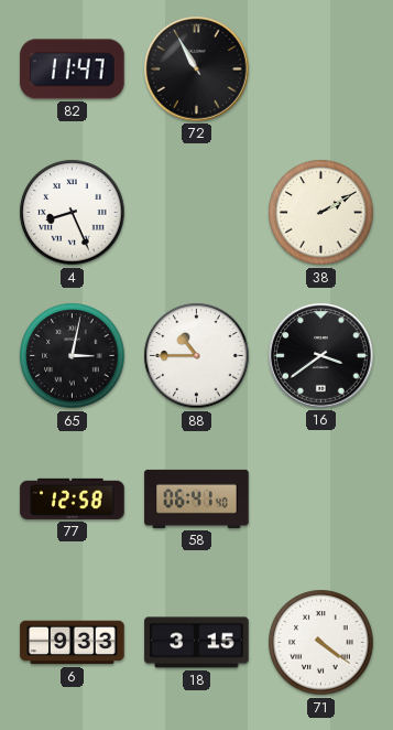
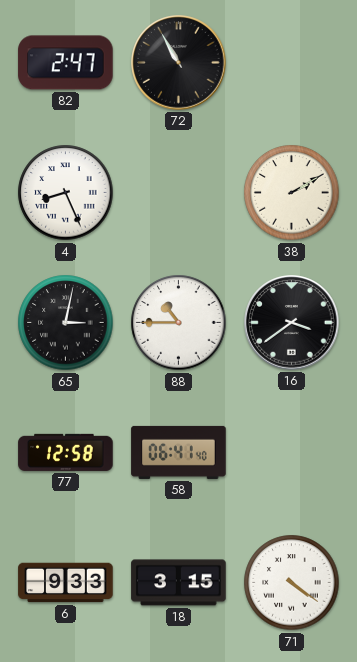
82: 11:47 -> 2:47 (66, 63)
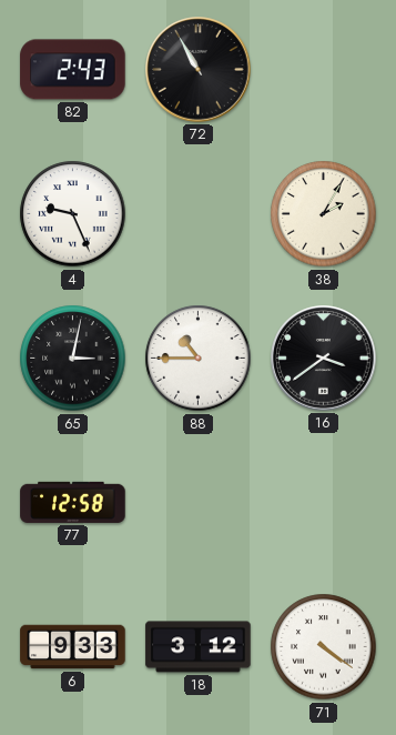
82: 2:47 -> 2:43 (73, 70)
4: 8:26 -> 9:26 (73, 214)
38: 2:10 -> 2:05 (324, 214)
58: 06:41 -> none (179, 452)
18: 3:15 -> 3:12 (199, 647)
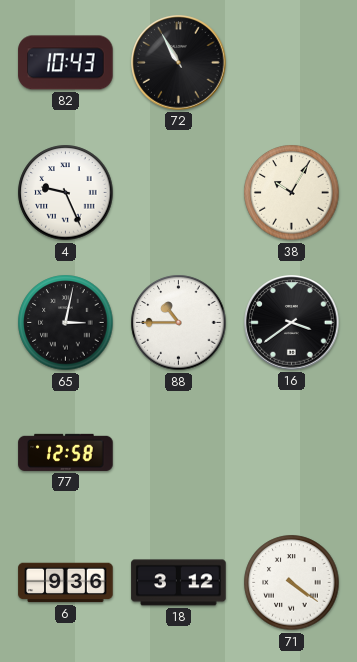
82: 2:43 -> 10:43 (66, 63)
38: 2:05 -> 10:05 (292, 193)
6: 9:33 -> 9:36 (66, 583)
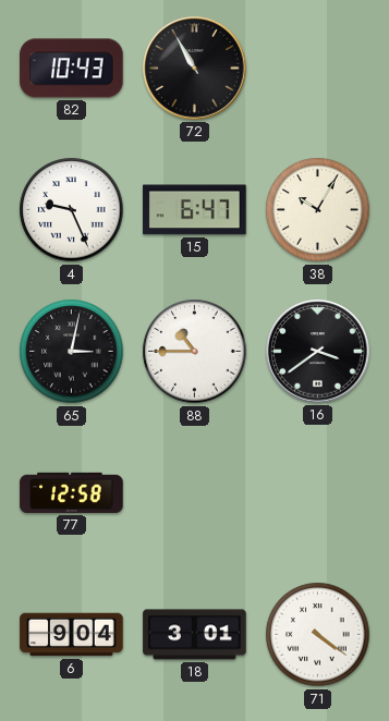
15: none -> 6:47 (195, 210)
6: 9:36 -> 9:04 (72, 635)
18: 3:12 -> 3:01 (195, 635)
